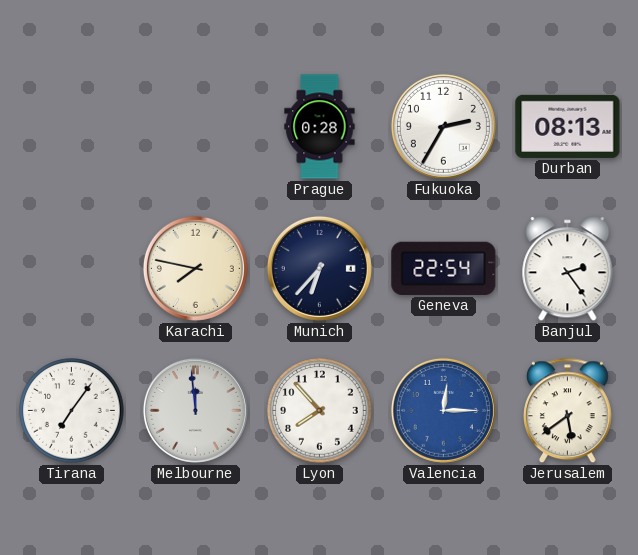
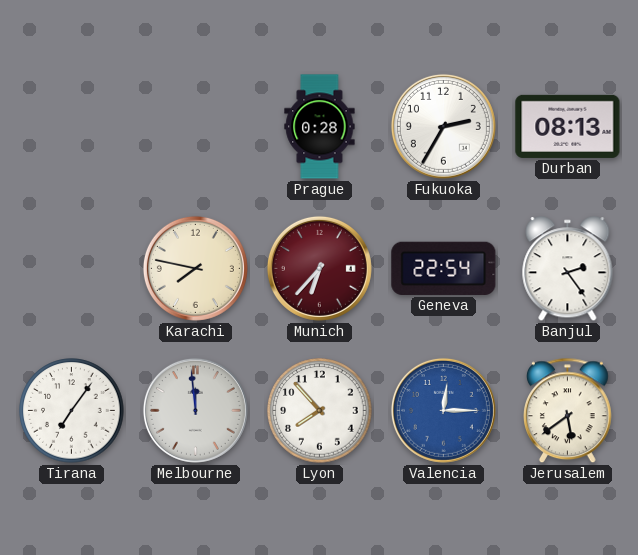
Munich dial: navy -> burgundy (319, 268)
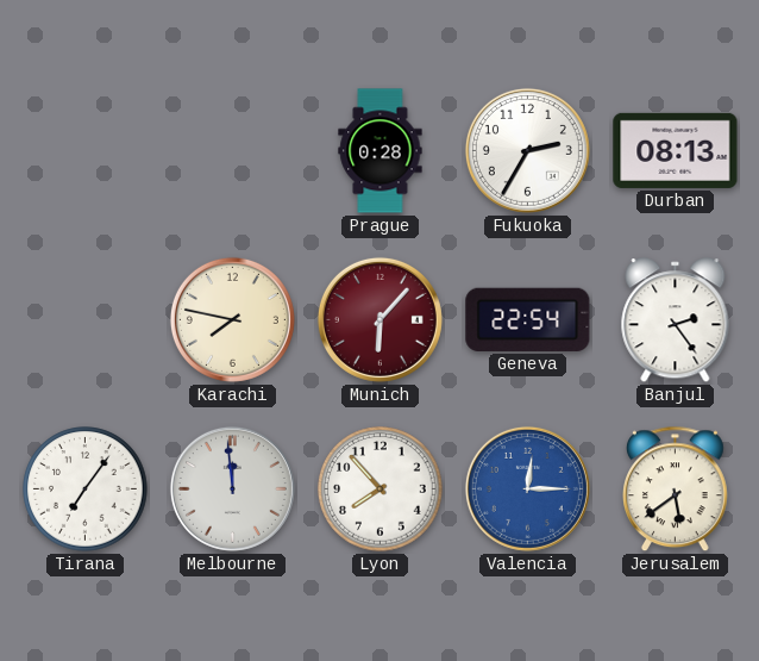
Munich: 6:37 -> 6:07 (379, 319)
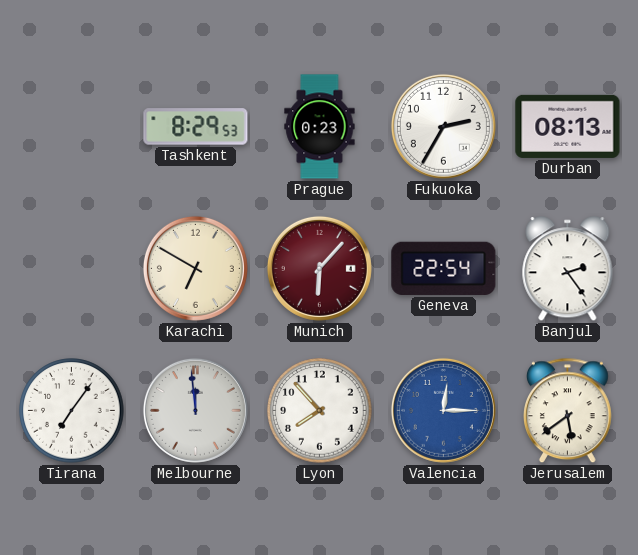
Tashkent: none -> 8:29 (196, 127)
Prague: 0:28 -> 0:23 (320, 127)
Karachi: 7:47 -> 6:50 (195, 268)
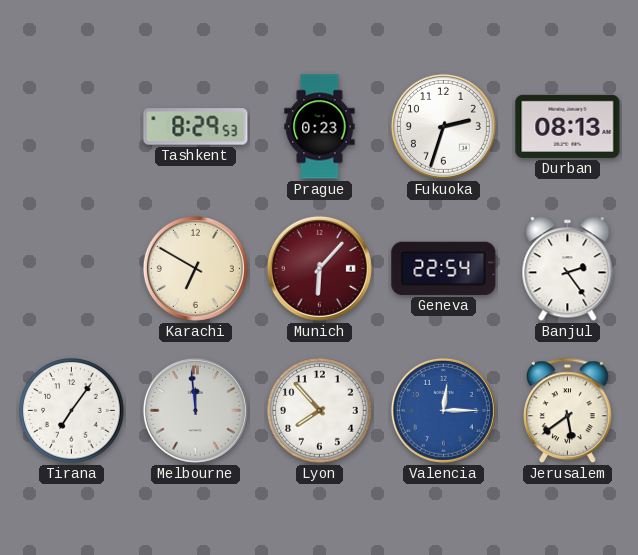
Fukuoka: 2:35 -> 2:33 (443, 126)
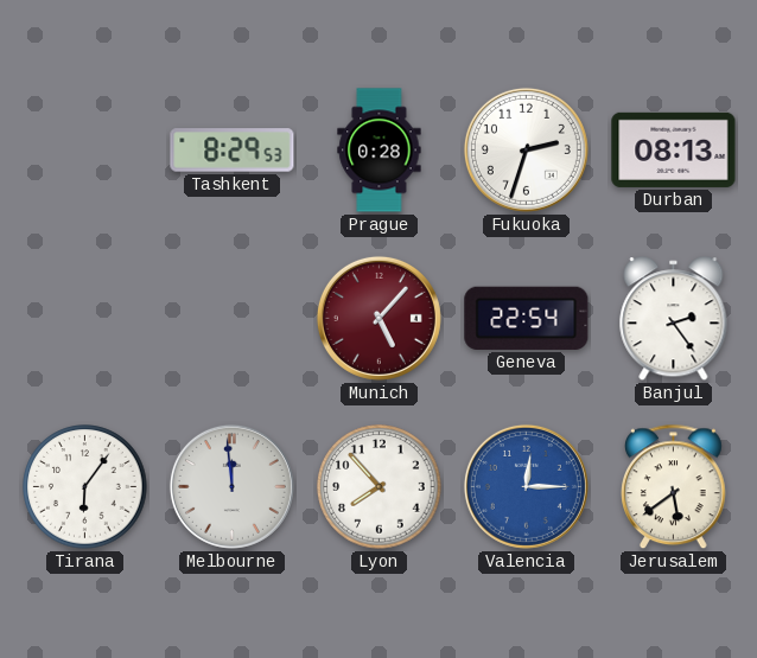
Prague: 0:23 -> 0:28 (380, 151)
Karachi: 6:50 -> none (195, 268)
Munich: 6:07 -> 5:07 (378, 318)
Tirana: 7:06 -> 6:06 (85, 487)
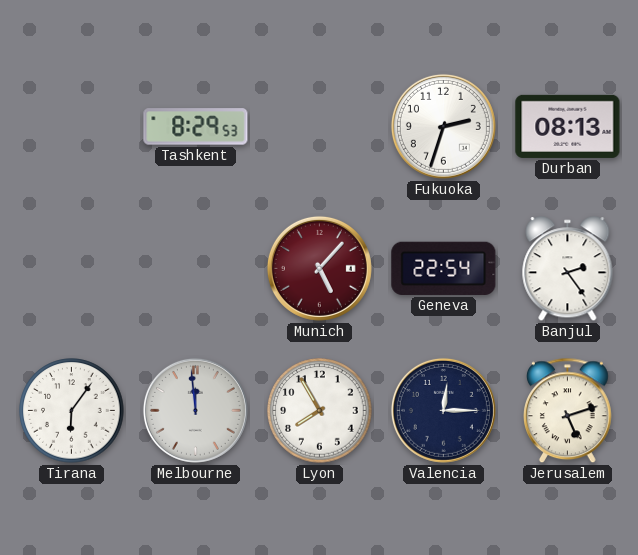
Prague: 0:28 -> none (380, 151)
Lyon: 7:53 -> 7:55 (320, 411)
Valencia dial: blue -> navy (443, 410)
Jerusalem: 5:39 -> 5:12 (568, 411)
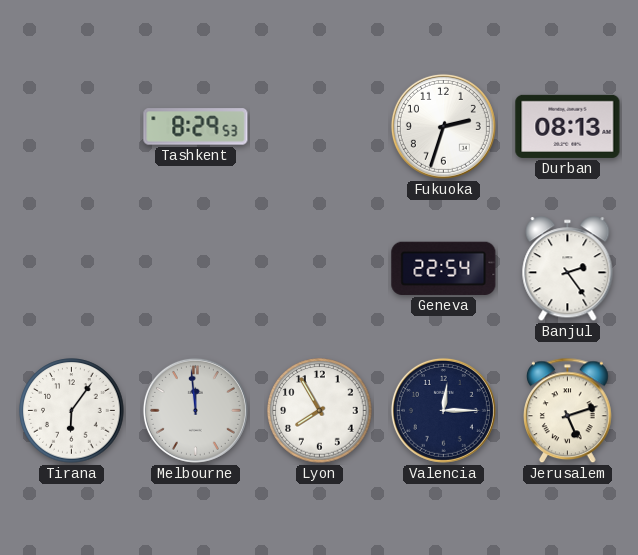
Munich: 5:07 -> none (319, 268)
